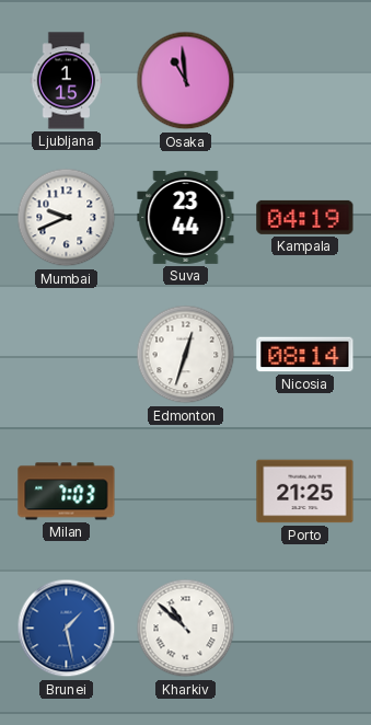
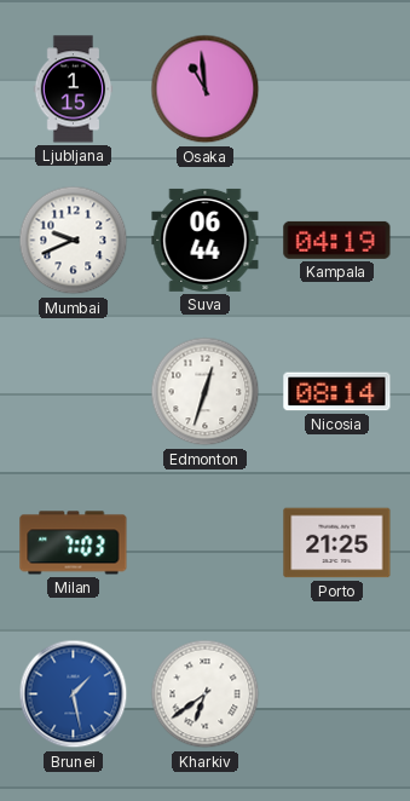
Suva: 23:44 -> 06:44 (206, 240)
Kharkiv: 10:52 -> 6:39 (206, 695)
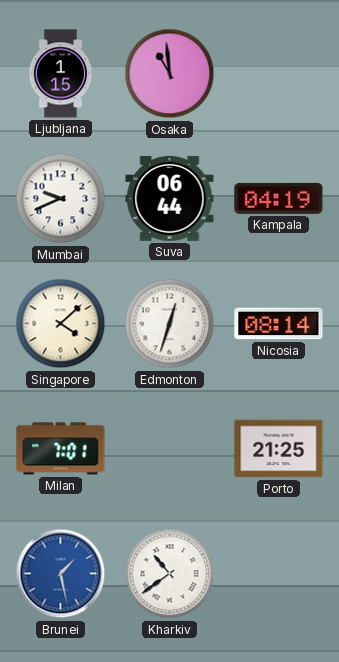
Singapore: none -> 4:08 (61, 324)
Milan: 7:03 -> 7:01 (61, 449)
Kharkiv: 6:39 -> 10:39 (170, 574)
